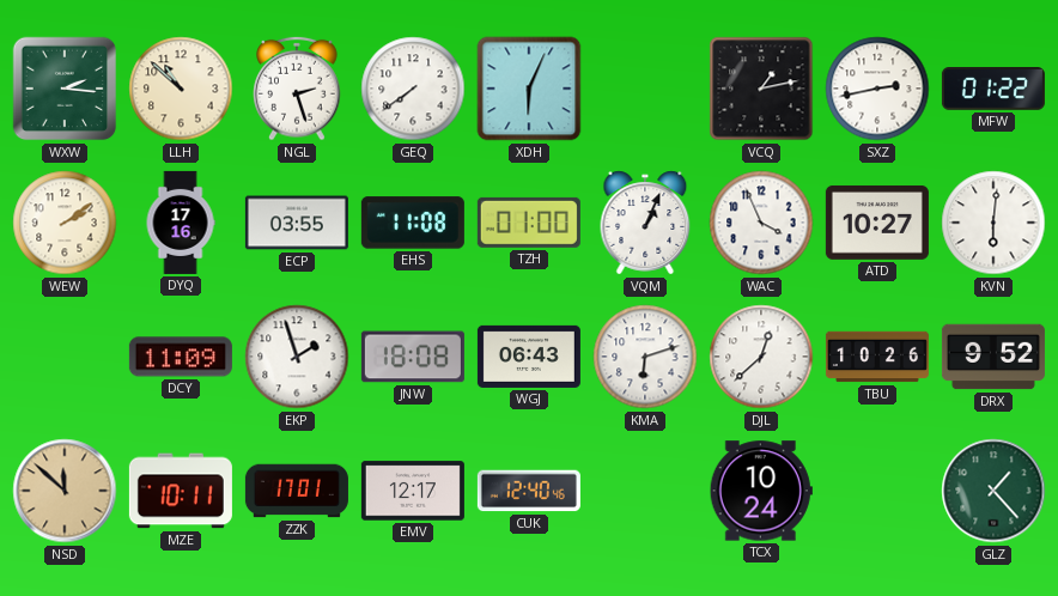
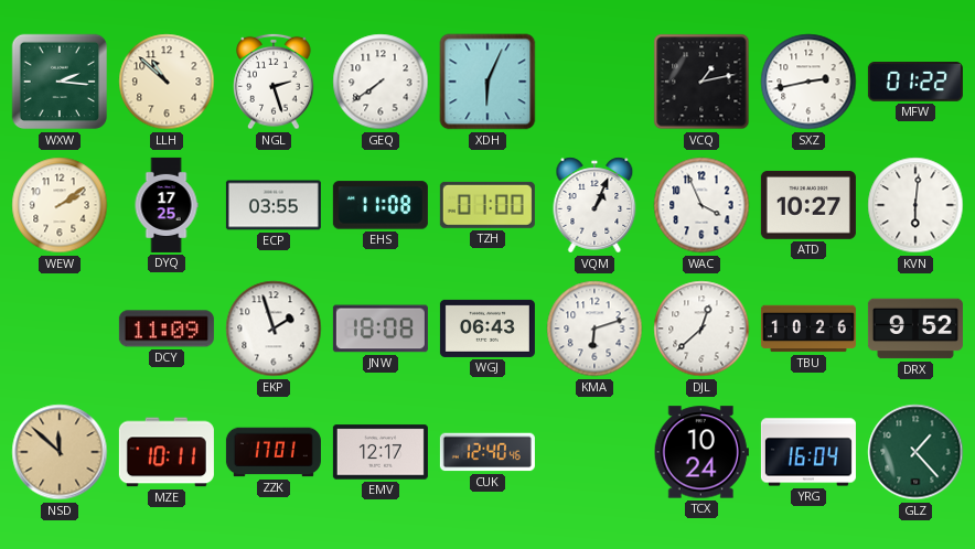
DYQ: 17:16 -> 17:25 (167, 205)
YRG: none -> 16:04 (808, 452)
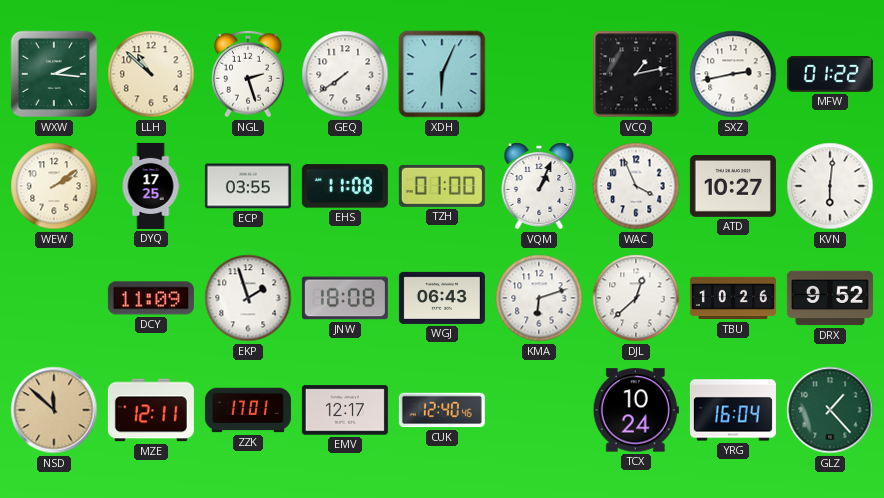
MZE: 10:11 -> 12:11 (151, 410)
